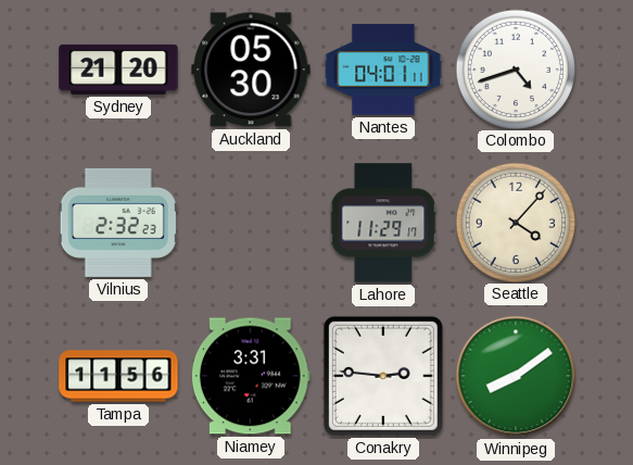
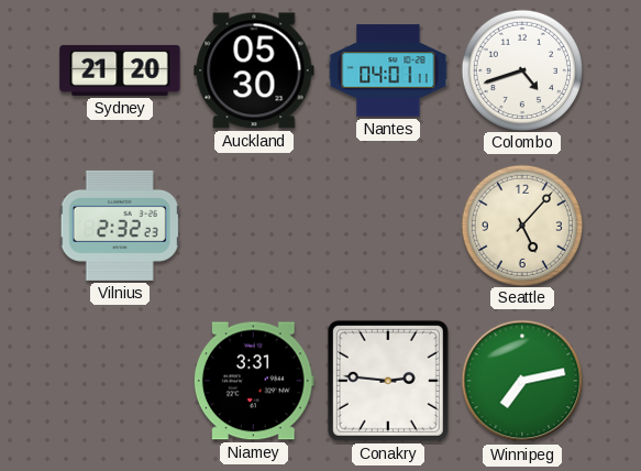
Lahore: 11:29 -> none (383, 223)
Seattle: 4:07 -> 5:07 (521, 224)
Tampa: 11:56 -> none (118, 376)
Winnipeg: 8:09 -> 7:13 (522, 381)
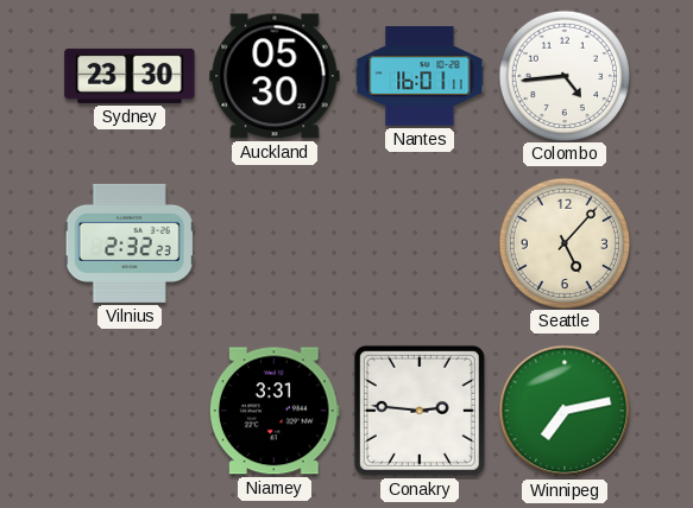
Sydney: 21:20 -> 23:30 (130, 76)
Nantes: 04:01 -> 16:01 (420, 76)
Colombo: 4:42 -> 4:44 (563, 75)
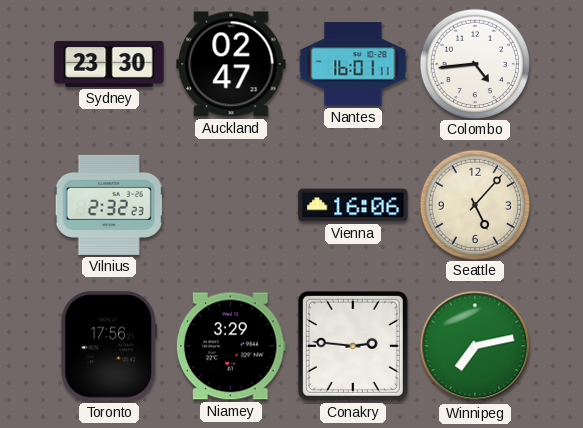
Auckland: 05:30 -> 02:47 (231, 64)
Vienna: none -> 16:06 (353, 205)
Toronto: none -> 17:56 (108, 346)
Niamey: 3:31 -> 3:29 (231, 346)
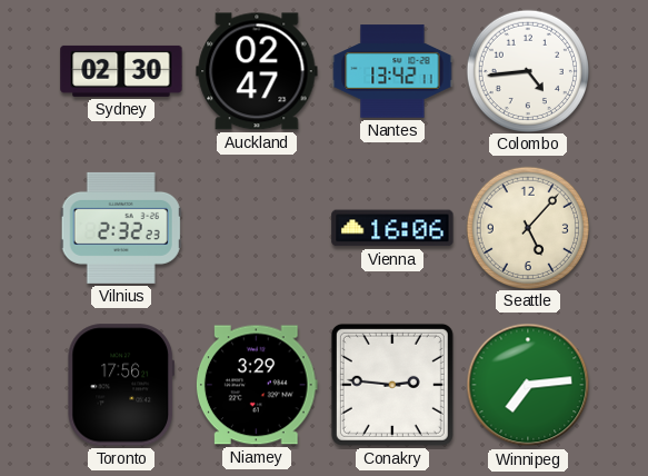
Sydney: 23:30 -> 02:30 (121, 71)
Nantes: 16:01 -> 13:42 (392, 71)
Winnipeg: 7:13 -> 7:14 (528, 385)
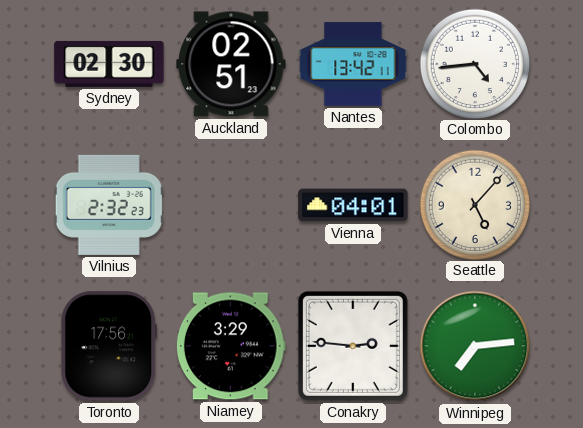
Auckland: 02:47 -> 02:51 (231, 64)
Vienna: 16:06 -> 04:01 (353, 205)
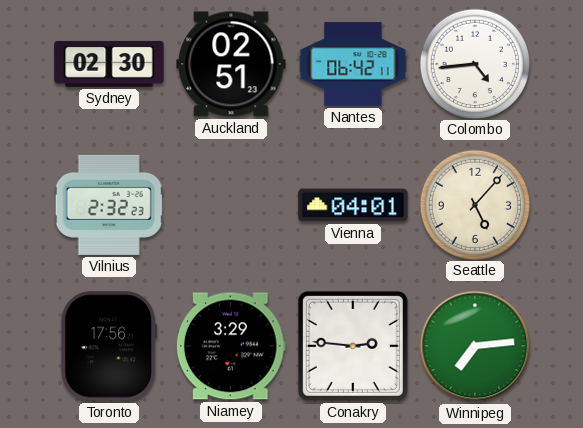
Nantes: 13:42 -> 06:42 (353, 64)
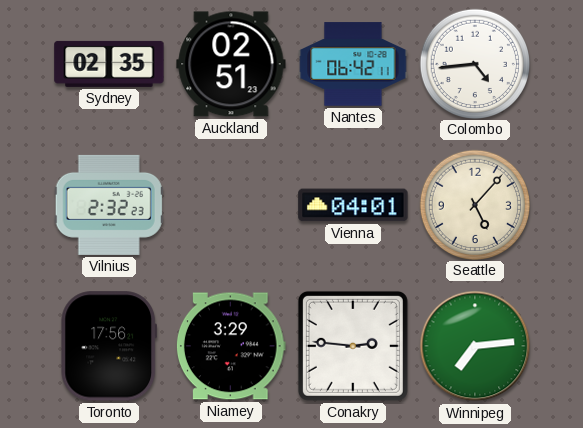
Sydney: 02:30 -> 02:35 (109, 64)
